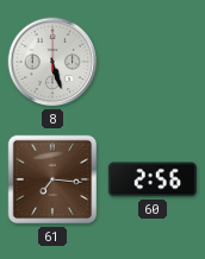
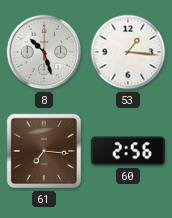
8: 5:27 -> 10:27 (44, 52)
53: none -> 1:16 (128, 52)
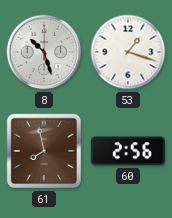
53: 1:16 -> 1:18 (128, 52)
61: 7:16 -> 7:58 (44, 151)
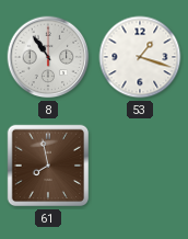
8: 10:27 -> 10:54 (48, 57)
60: 2:56 -> none (128, 151)
